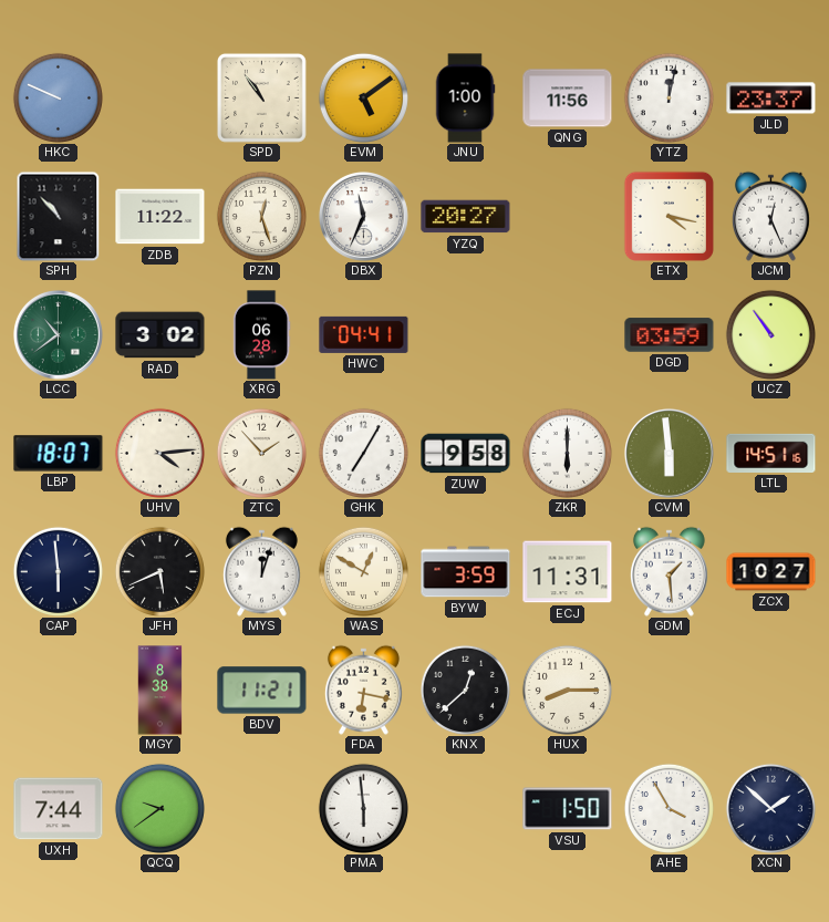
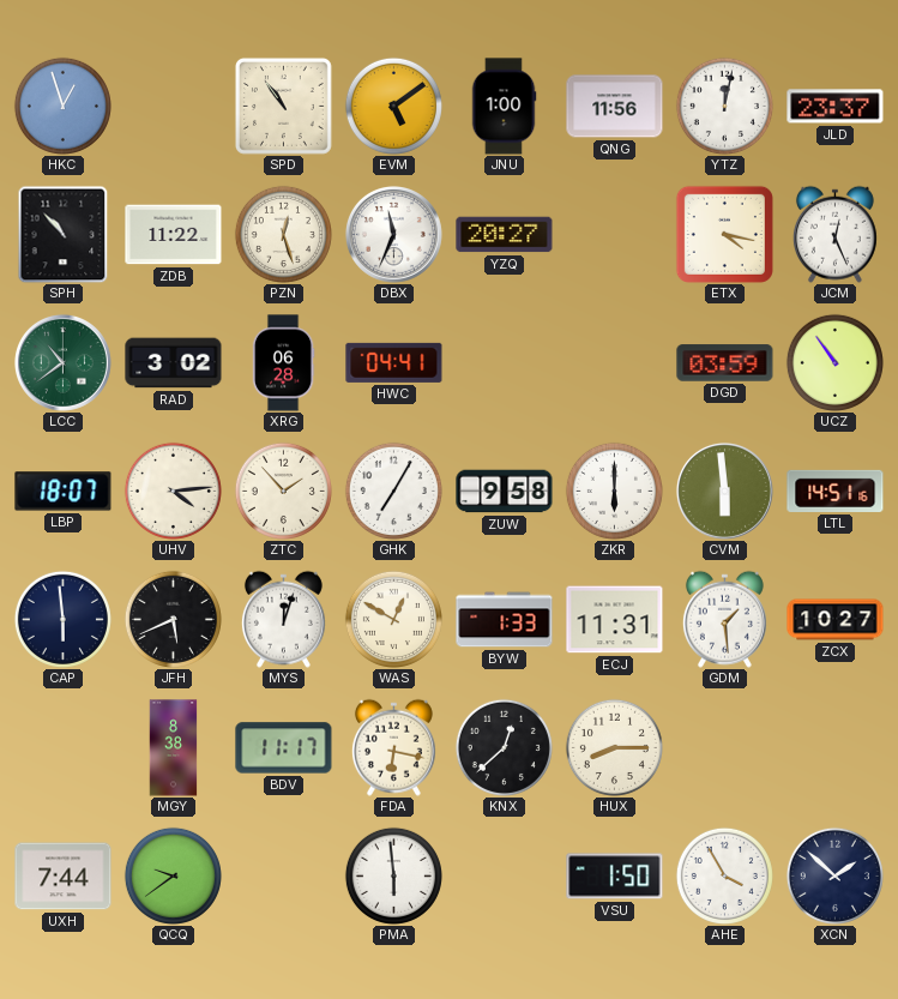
HKC: 9:49 -> 12:57 (62, 106)
BYW: 3:59 -> 1:33 (505, 620)
BDV: 11:21 -> 11:17 (284, 748)
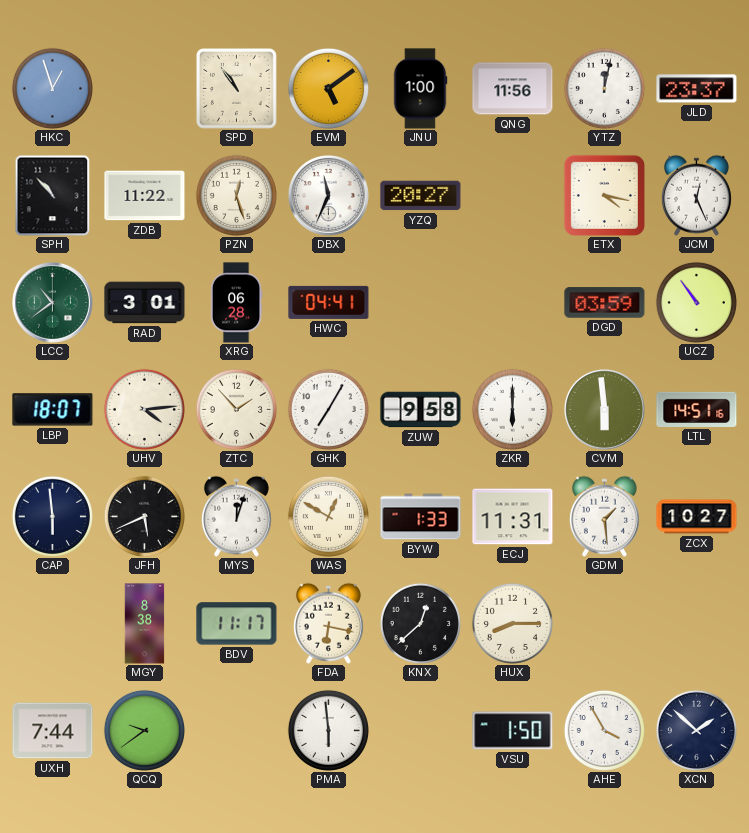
RAD: 3:02 -> 3:01 (145, 303)
